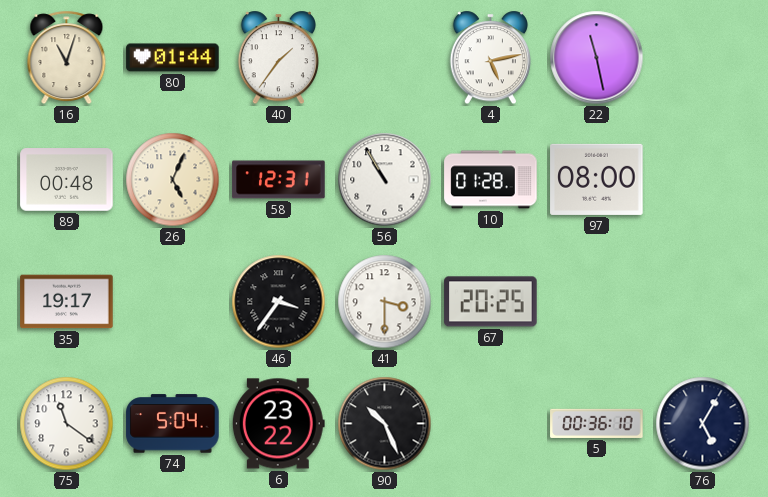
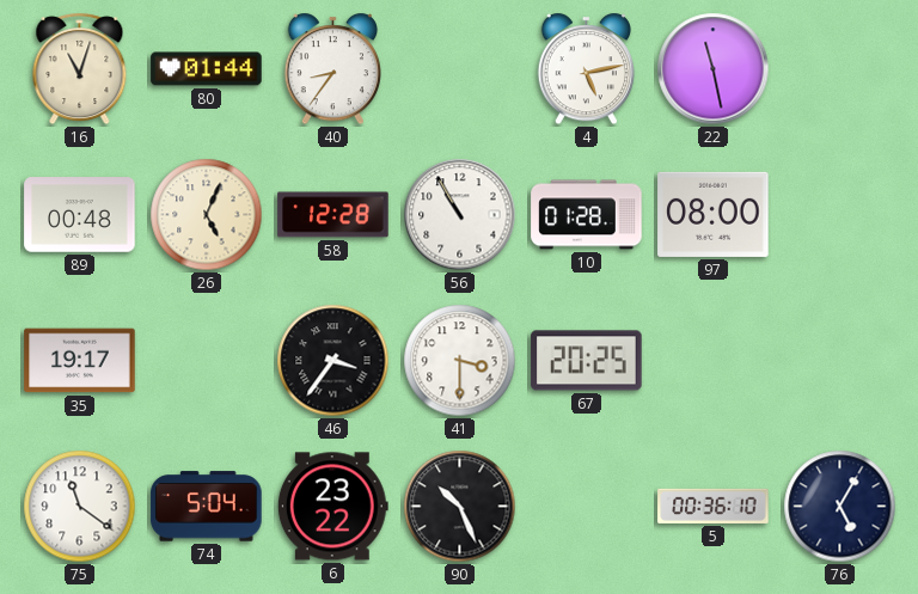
40: 1:36 -> 8:36 (332, 69)
58: 12:31 -> 12:28 (333, 215)
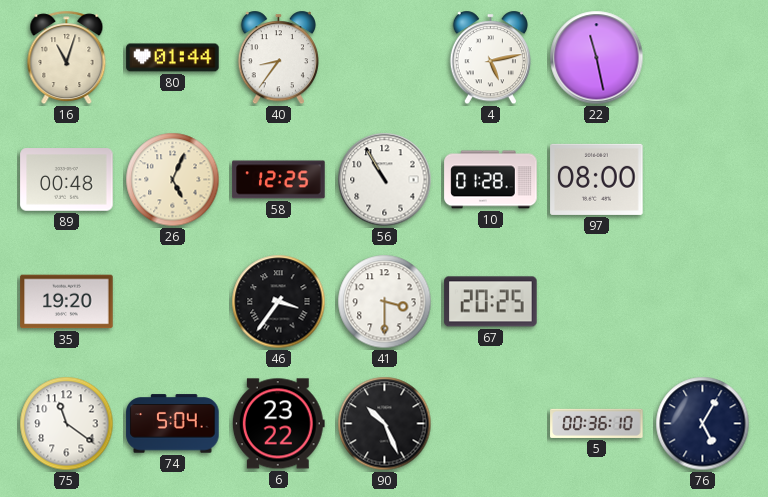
58: 12:28 -> 12:25 (279, 180)
35: 19:17 -> 19:20 (67, 302)
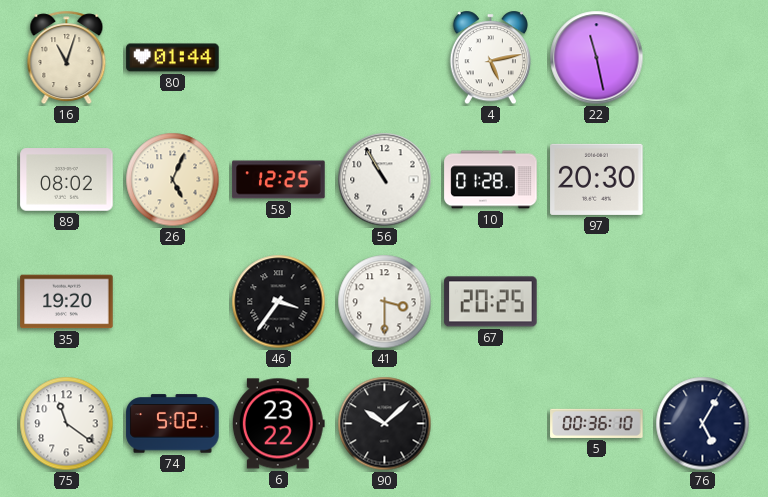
40: 8:36 -> none (278, 58)
89: 00:48 -> 08:02 (67, 180)
97: 08:00 -> 20:30 (597, 179)
74: 5:04 -> 5:02 (173, 424)
90: 10:26 -> 10:08 (385, 424)
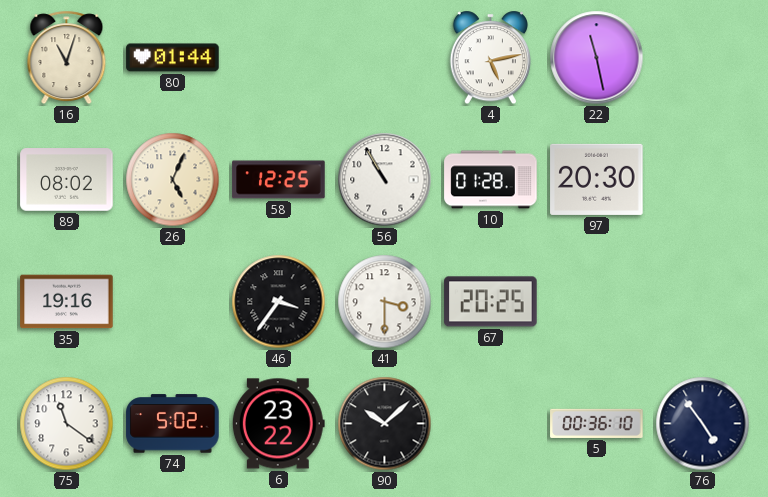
35: 19:20 -> 19:16 (67, 302)
76: 5:05 -> 4:54 (703, 424)
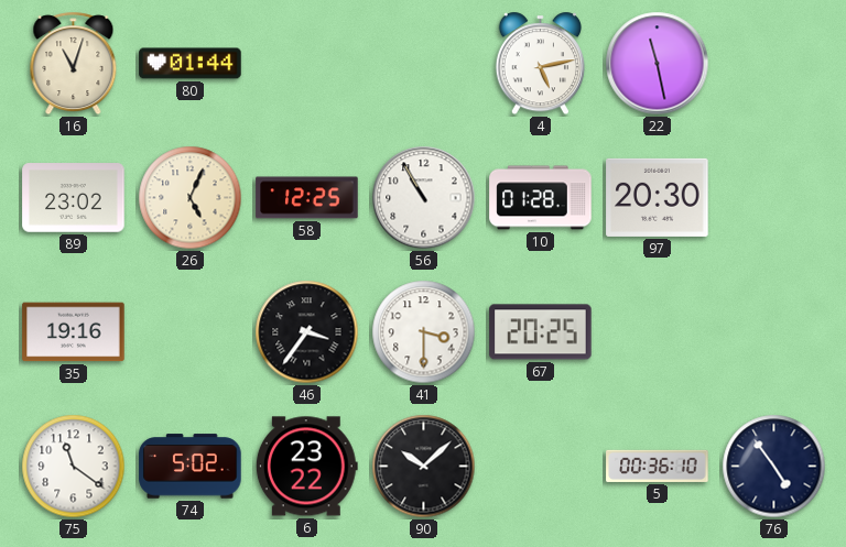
89: 08:02 -> 23:02 (74, 198)
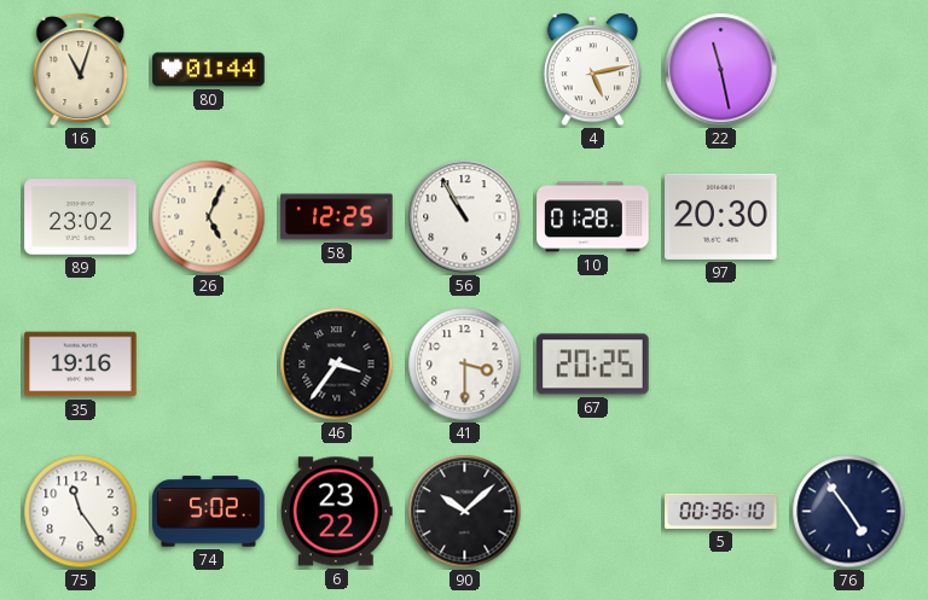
75: 11:21 -> 11:24 (81, 512)
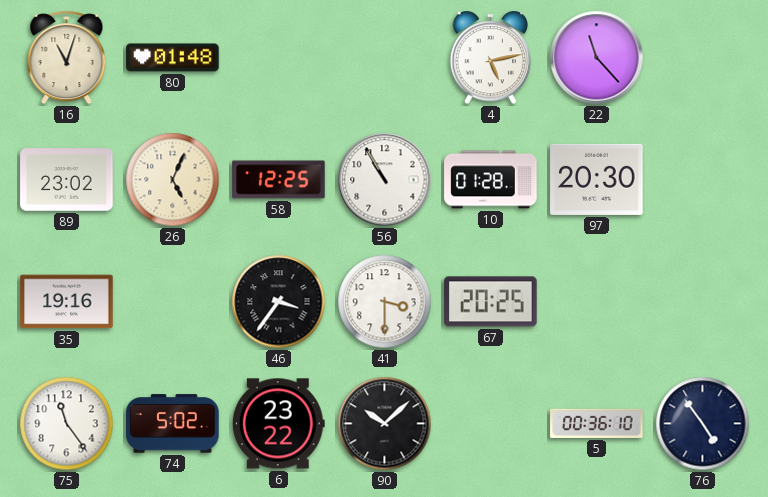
80: 01:44 -> 01:48 (173, 58)
22: 11:28 -> 11:23 (597, 58)
